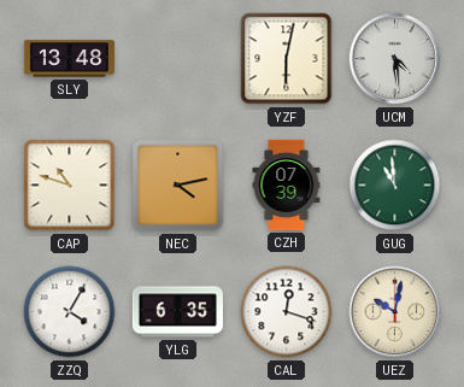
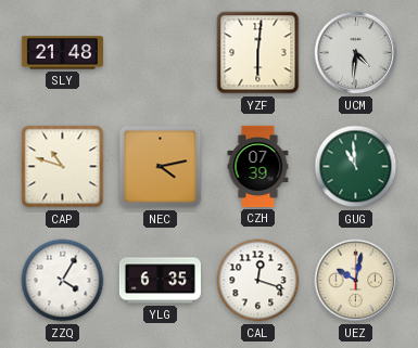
SLY: 13:48 -> 21:48 (62, 53)
YZF: 6:02 -> 6:01 (258, 53)
UCM: 4:29 -> 4:31 (356, 53)
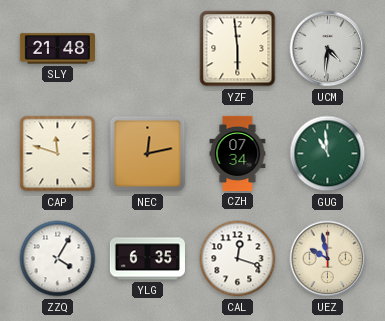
YZF: 6:01 -> 5:59 (238, 49)
CAP: 10:48 -> 11:48 (58, 154)
NEC: 4:13 -> 12:13 (148, 154)
CZH: 07:39 -> 07:34 (238, 153)
UEZ: 10:02 -> 9:58 (328, 259)
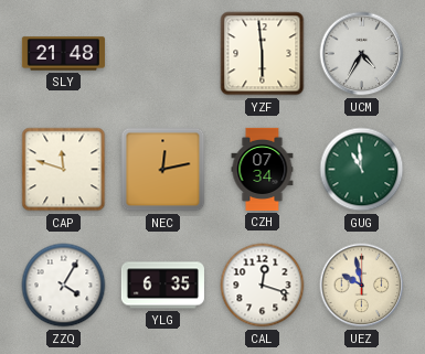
UCM: 4:31 -> 4:35 (362, 54)
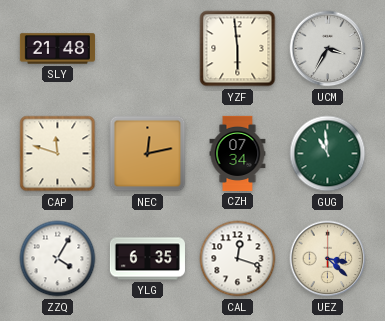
UCM: 4:35 -> 3:35 (328, 49)
UEZ: 9:58 -> 3:22 (328, 259)
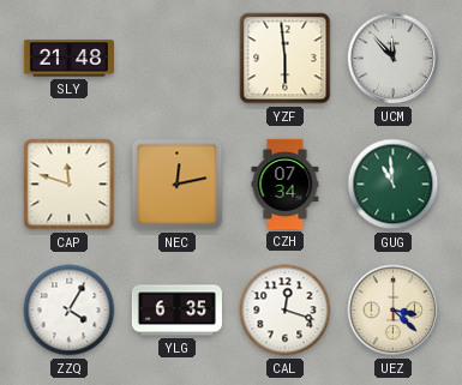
UCM: 3:35 -> 11:53 (394, 59)
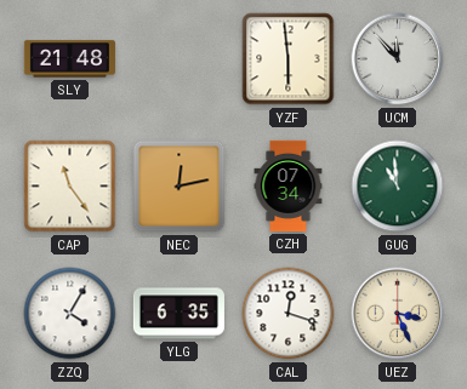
CAP: 11:48 -> 11:24 (70, 187)
UEZ: 3:22 -> 3:26 (398, 314)
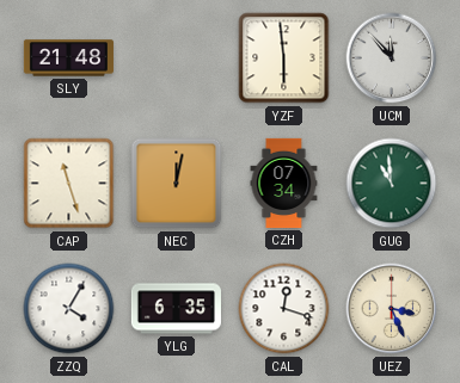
CAP: 11:24 -> 11:27 (69, 184)
NEC: 12:13 -> 12:02 (177, 184)
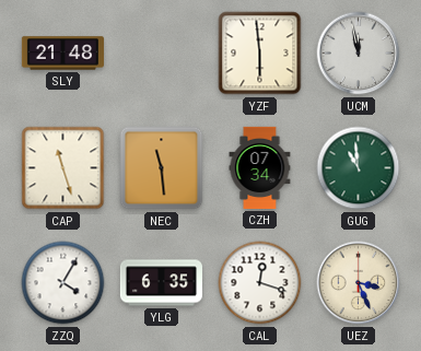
UCM: 11:53 -> 11:58 (359, 54)
NEC: 12:02 -> 11:29 (162, 168)
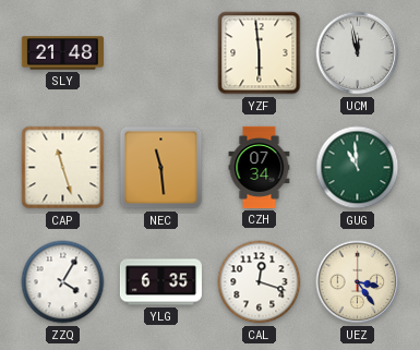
UEZ: 3:26 -> 3:24 (358, 282)
